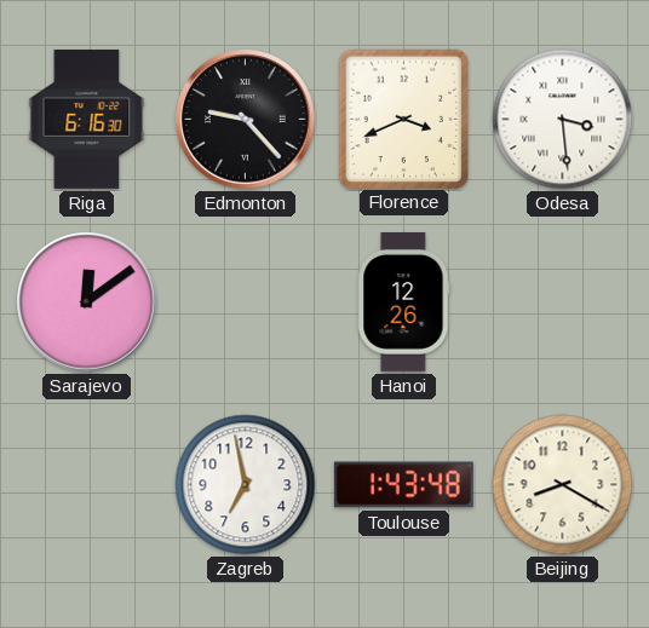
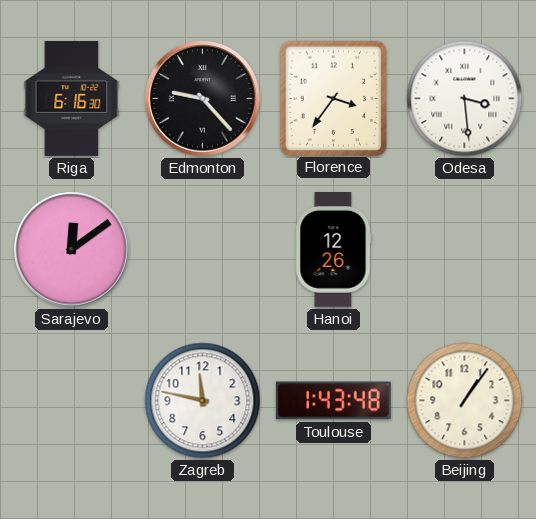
Florence: 3:41 -> 3:36 (333, 98)
Zagreb: 6:58 -> 11:47 (203, 401)
Beijing: 8:20 -> 1:06 (465, 401)
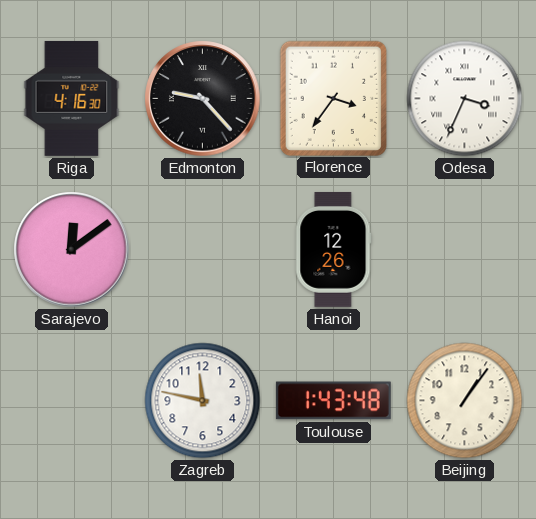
Riga: 6:16 -> 4:16 (72, 98)
Odesa: 3:29 -> 3:34 (465, 99)
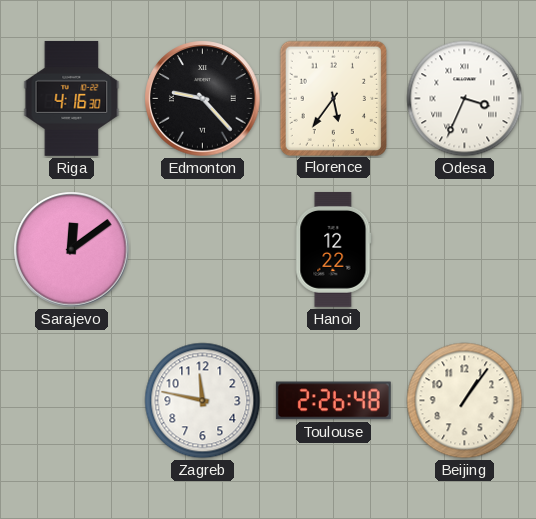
Florence: 3:36 -> 5:36 (333, 98)
Hanoi: 12:26 -> 12:22 (334, 249)
Toulouse: 1:43 -> 2:26 (333, 401)
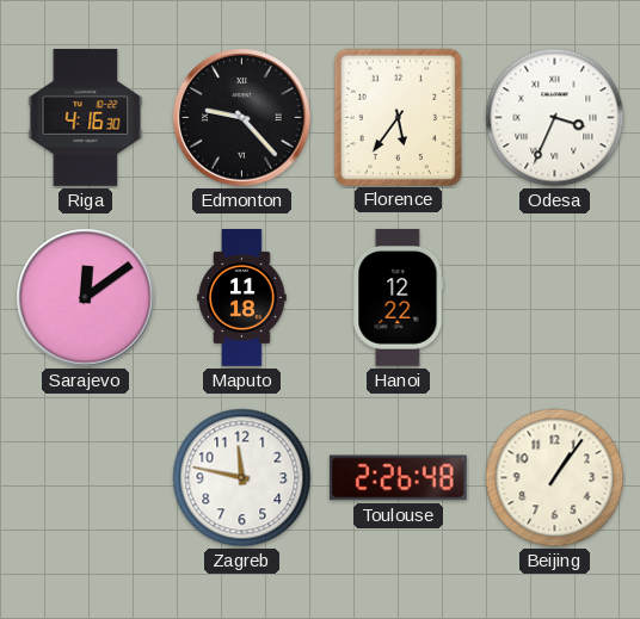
Maputo: none -> 11:18 (242, 298)
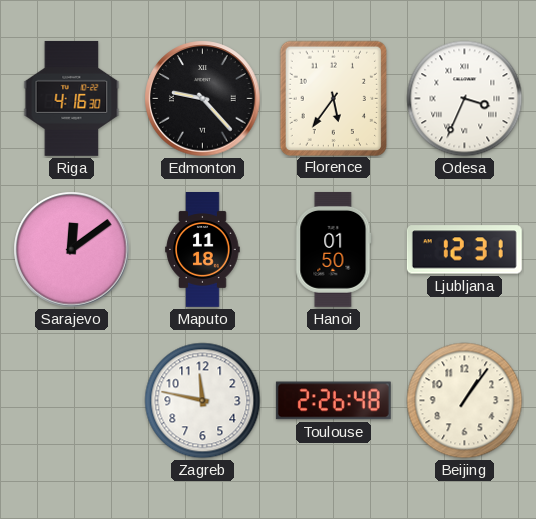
Hanoi: 12:22 -> 01:50 (334, 249)
Ljubljana: none -> 12:31 (464, 250)
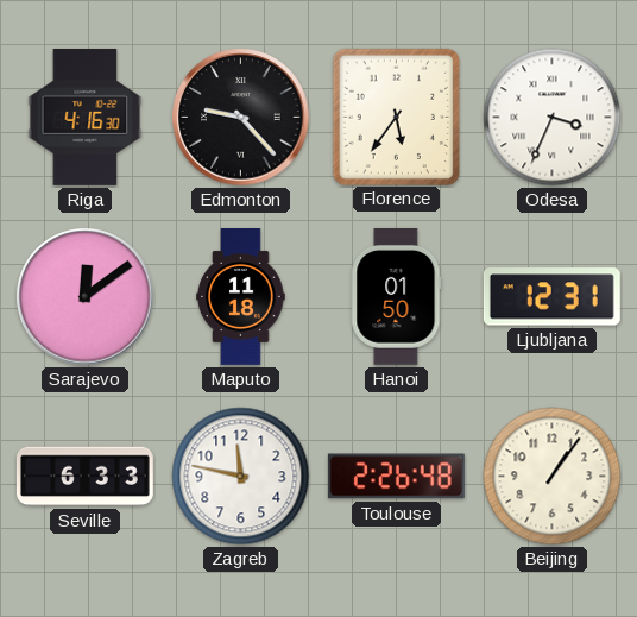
Seville: none -> 6:33 (84, 477)
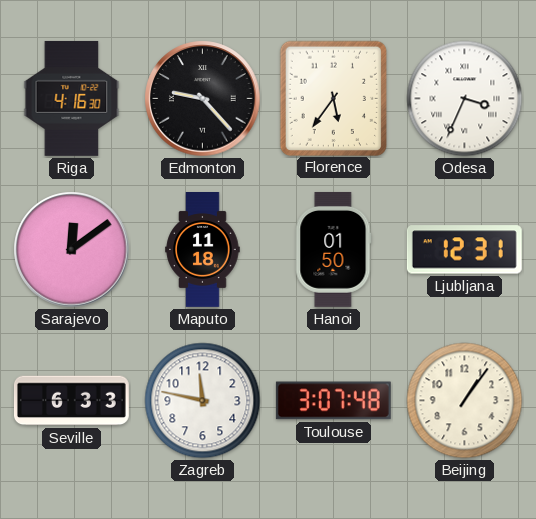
Toulouse: 2:26 -> 3:07 (333, 401)
